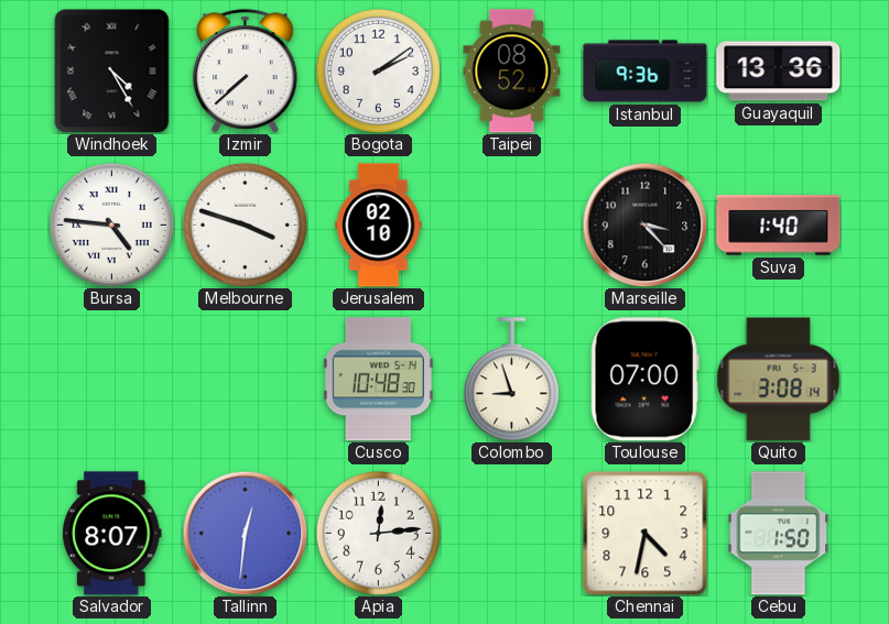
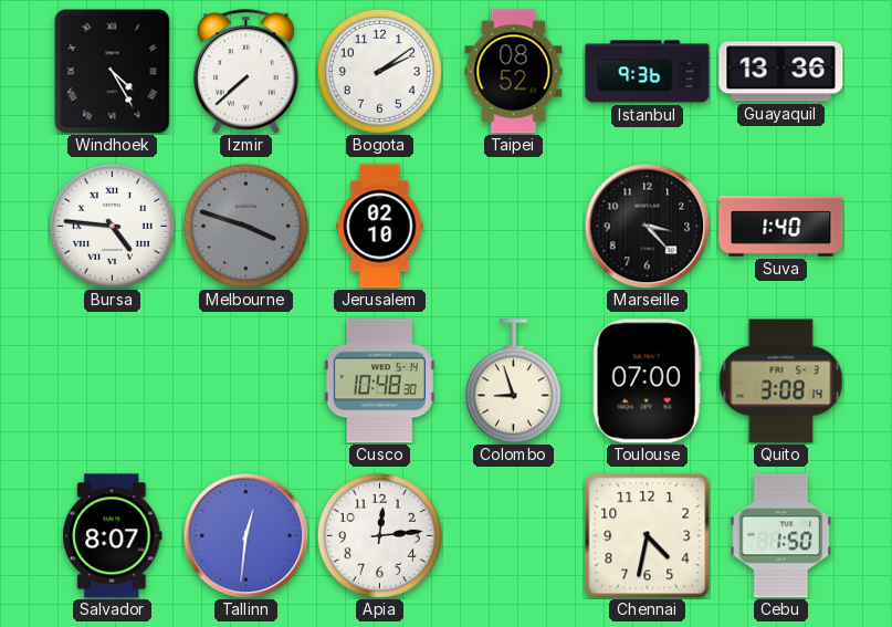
Melbourne dial: white -> grey (245, 226)
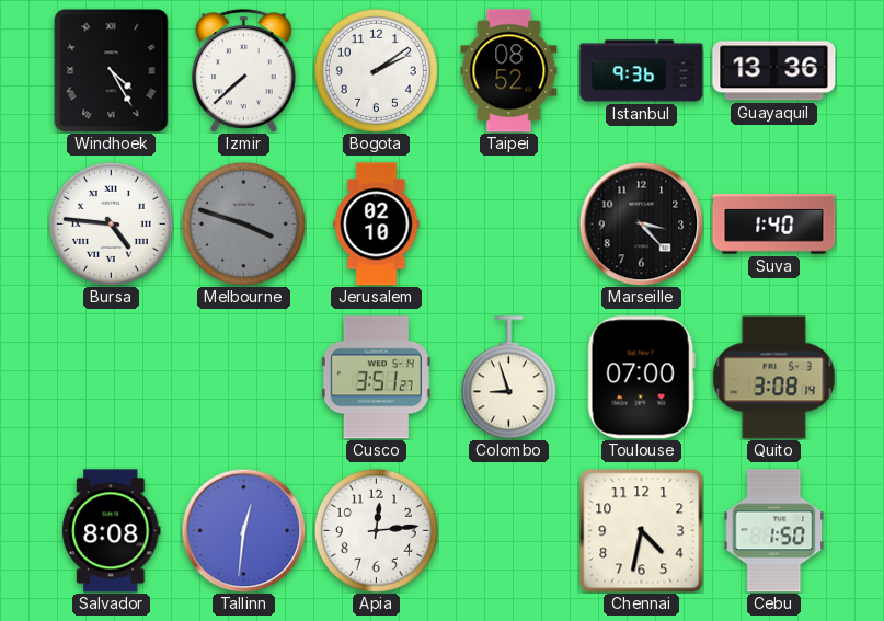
Cusco: 10:48 -> 3:51 (376, 378)
Salvador: 8:07 -> 8:08 (112, 531)
